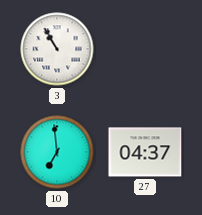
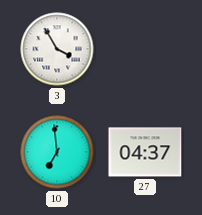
3: 10:55 -> 3:55 (57, 49)
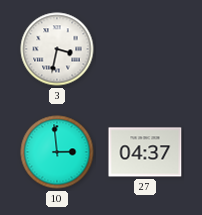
3: 3:55 -> 3:32 (57, 49)
10: 6:59 -> 2:59 (57, 152)
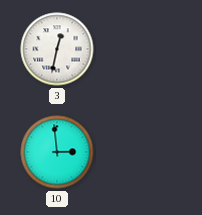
3: 3:32 -> 12:32 (57, 49)
27: 04:37 -> none (145, 152)
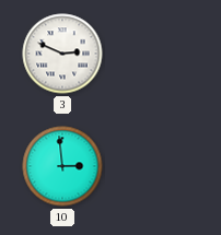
3: 12:32 -> 2:49 (62, 54)
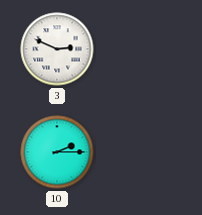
10: 2:59 -> 2:15 (57, 152)
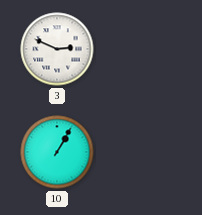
10: 2:15 -> 1:05 (57, 152)
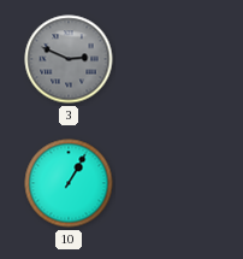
3 dial: white -> grey (69, 59)
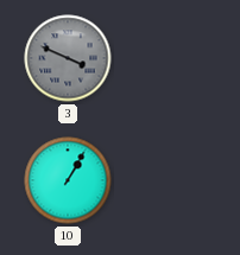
3: 2:49 -> 3:49 (68, 58)
